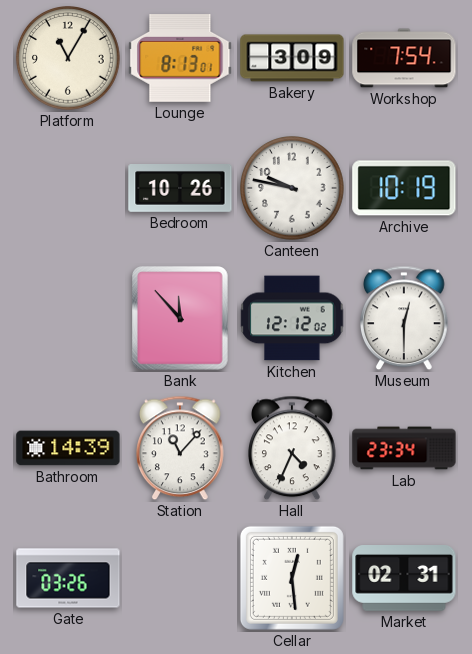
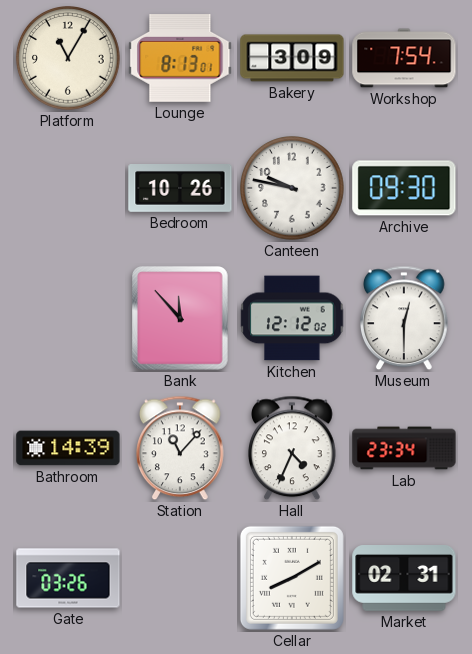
Archive: 10:19 -> 09:30 (404, 188)
Cellar: 12:29 -> 8:10 (292, 578)
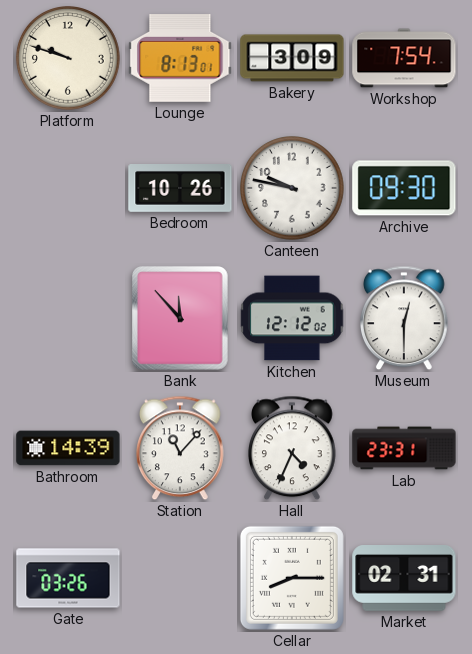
Platform: 11:05 -> 9:48 (69, 59)
Lab: 23:34 -> 23:31 (404, 448)
Cellar: 8:10 -> 8:15 (292, 578)
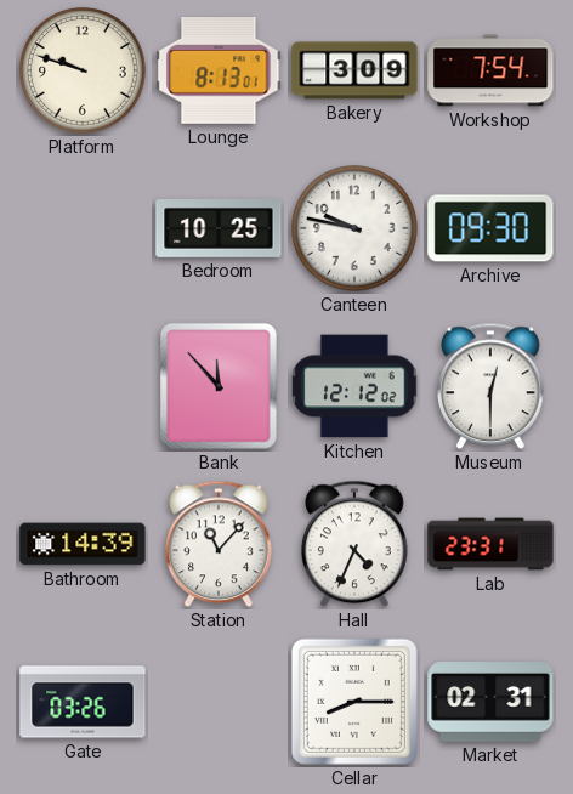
Bedroom: 10:26 -> 10:25 (219, 229)
